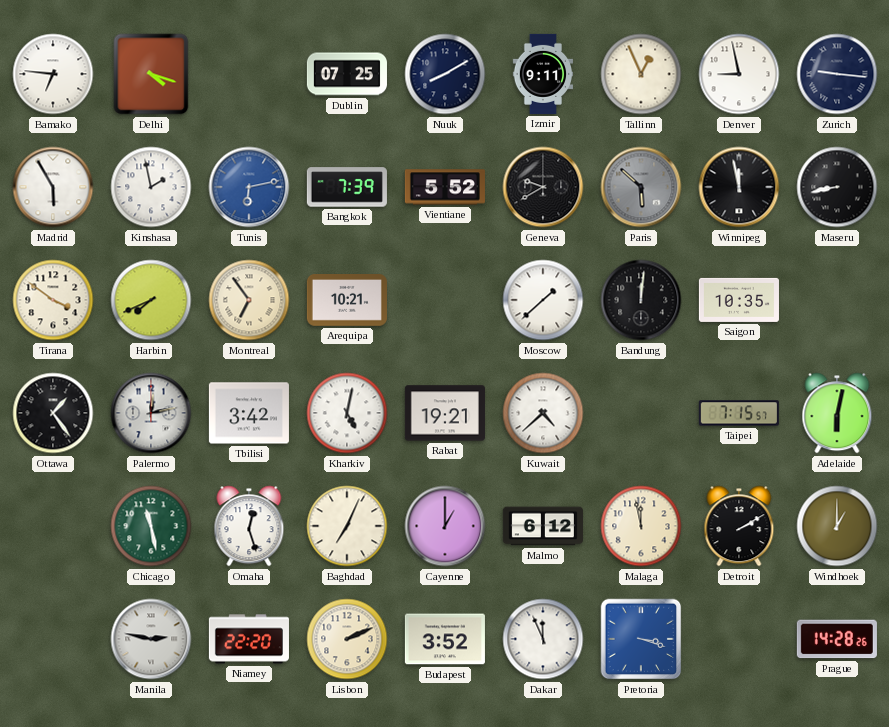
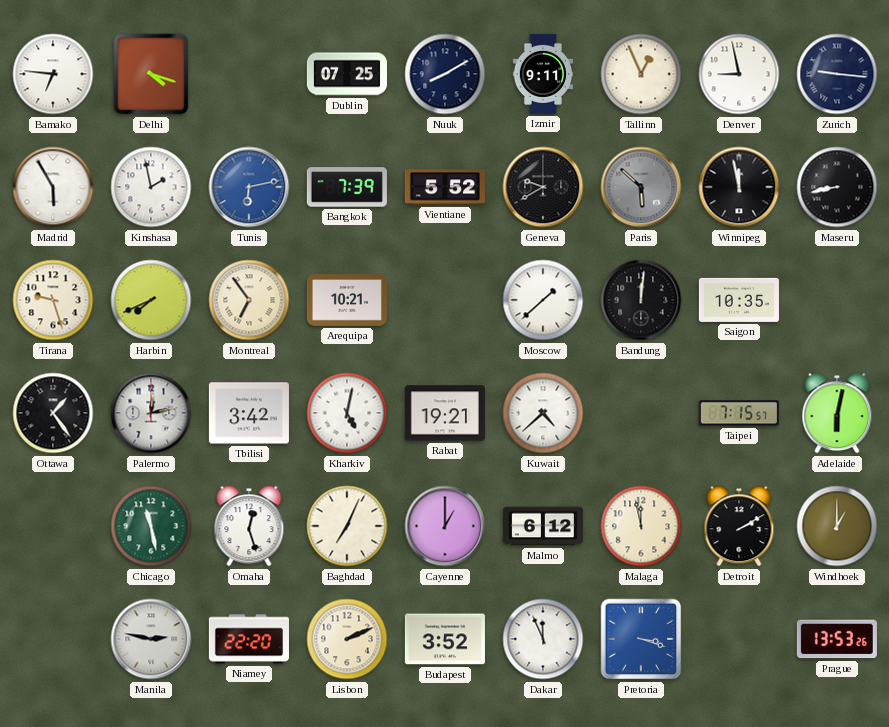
Tirana: 3:51 -> 9:27 (53, 300)
Prague: 14:28 -> 13:53 (837, 639)
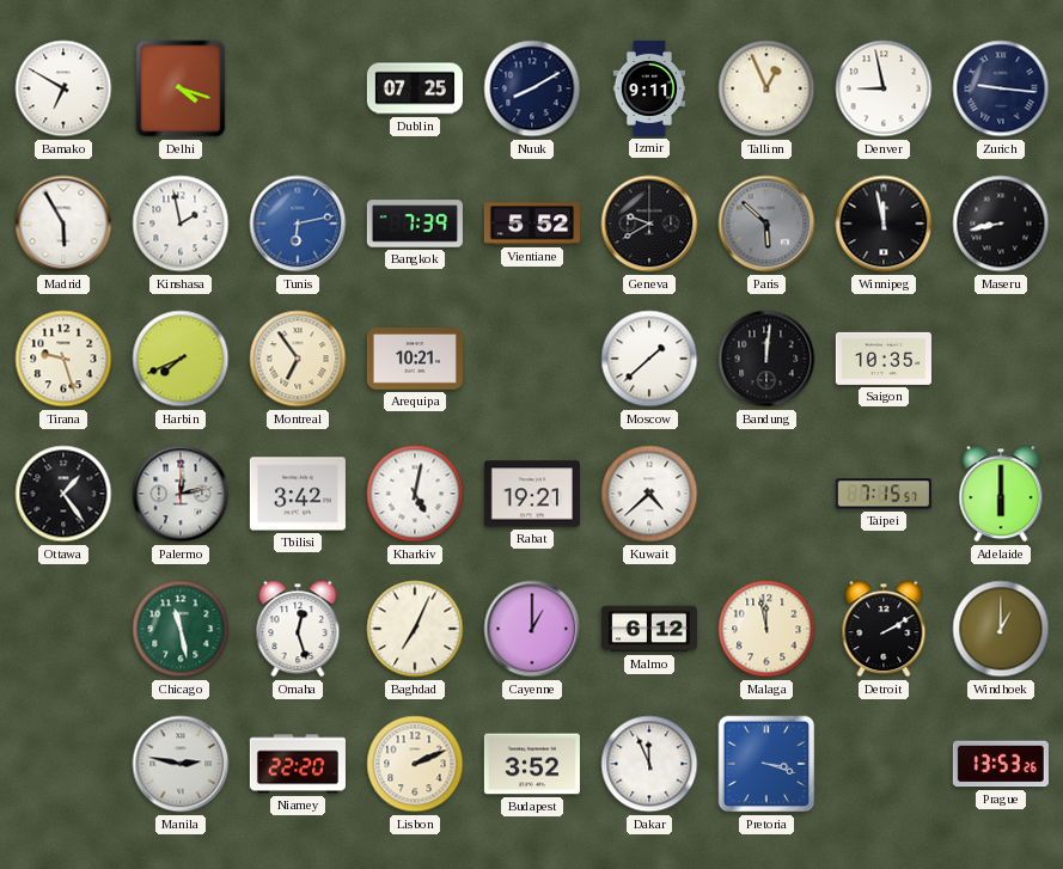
Bamako: 6:46 -> 6:50 (63, 88)
Adelaide: 6:02 -> 6:00 (1001, 494)
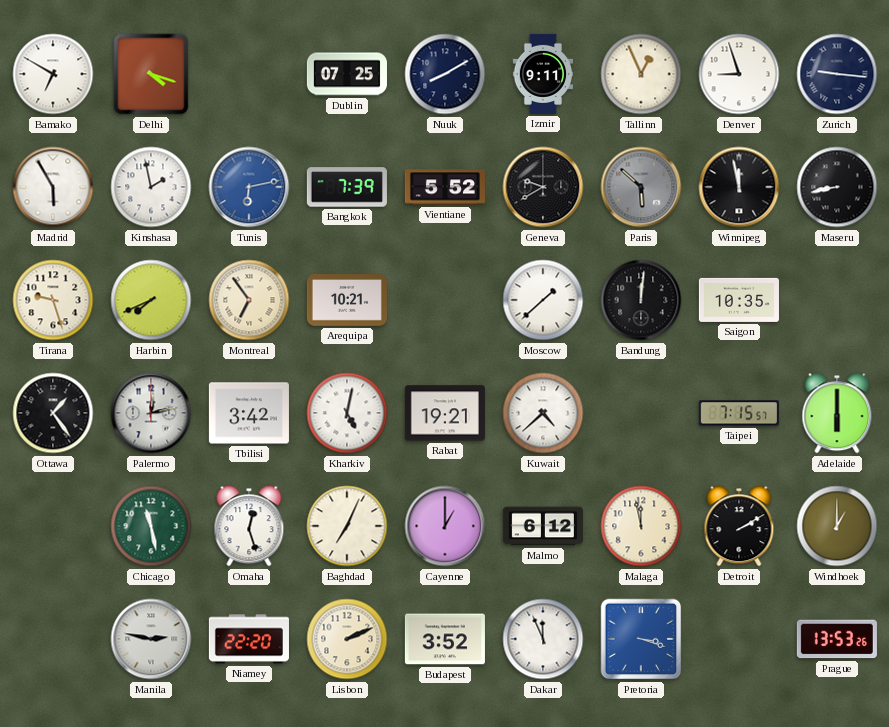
Denver: 8:58 -> 8:57 (739, 74)
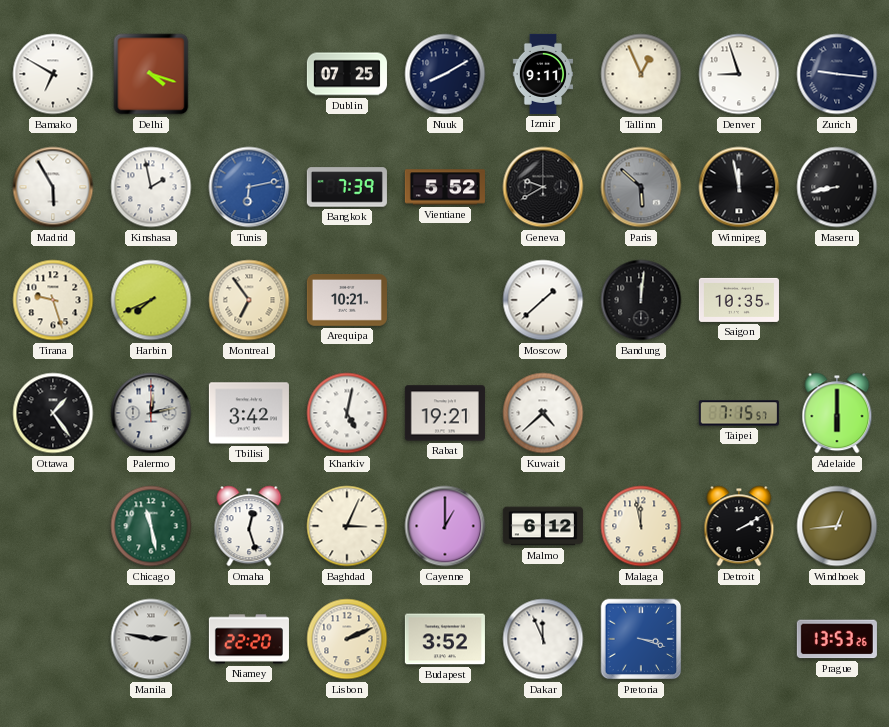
Baghdad: 7:04 -> 3:04 (347, 526)
Windhoek: 1:00 -> 12:44 (837, 526)
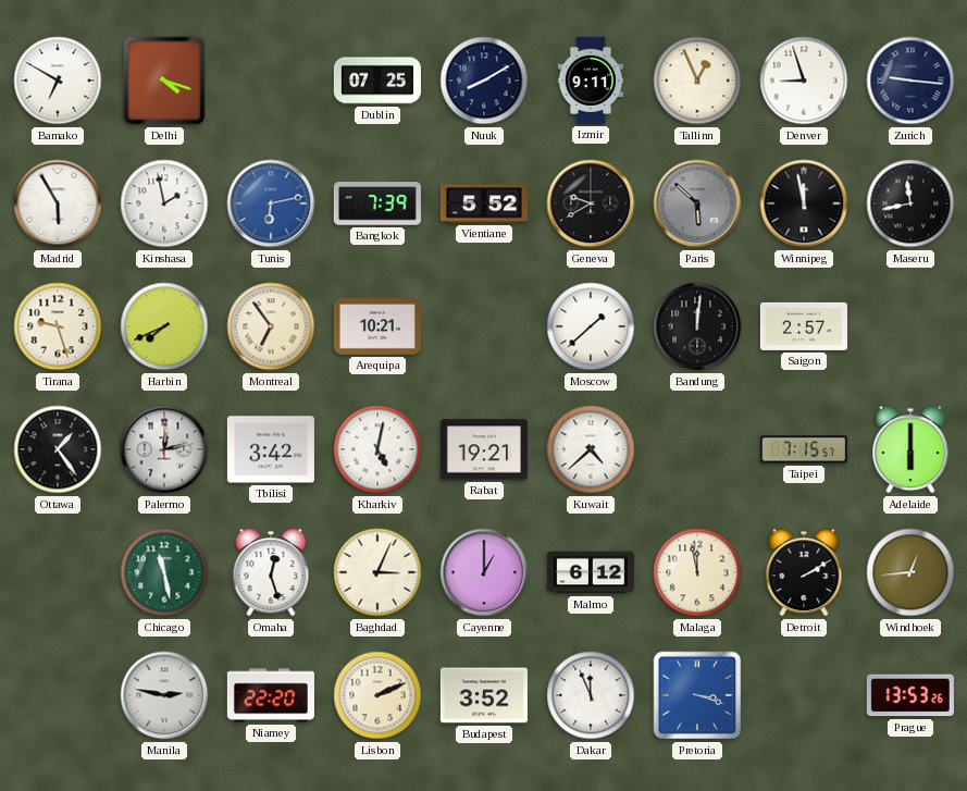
Maseru: 8:43 -> 11:43 (910, 203)
Saigon: 10:35 -> 2:57 (804, 326)
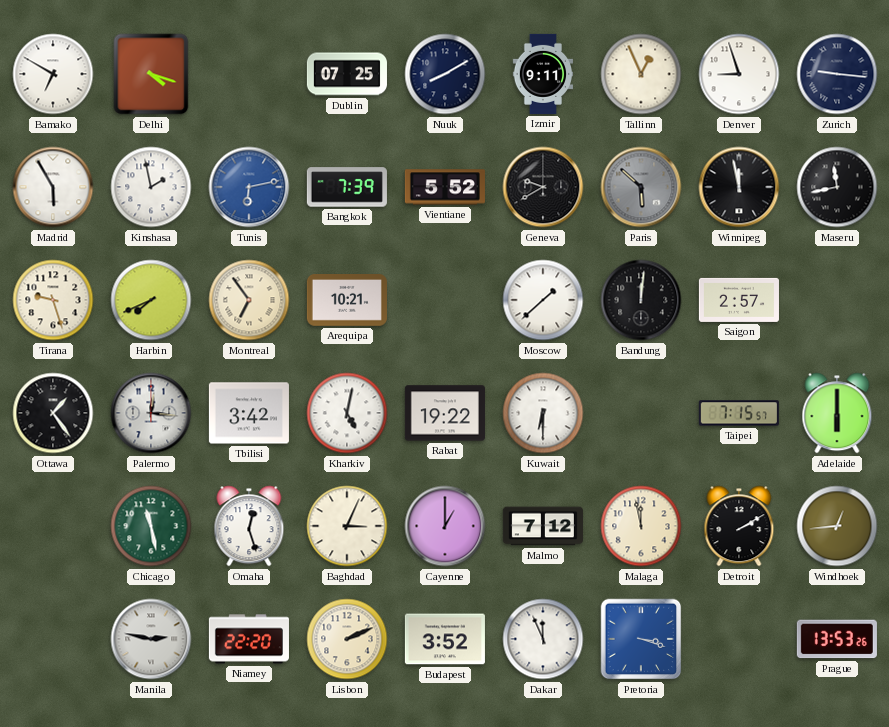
Palermo: 12:13 -> 12:16 (151, 413)
Rabat: 19:21 -> 19:22 (445, 413)
Kuwait: 4:38 -> 6:30 (543, 413)
Malmo: 6:12 -> 7:12 (543, 526)
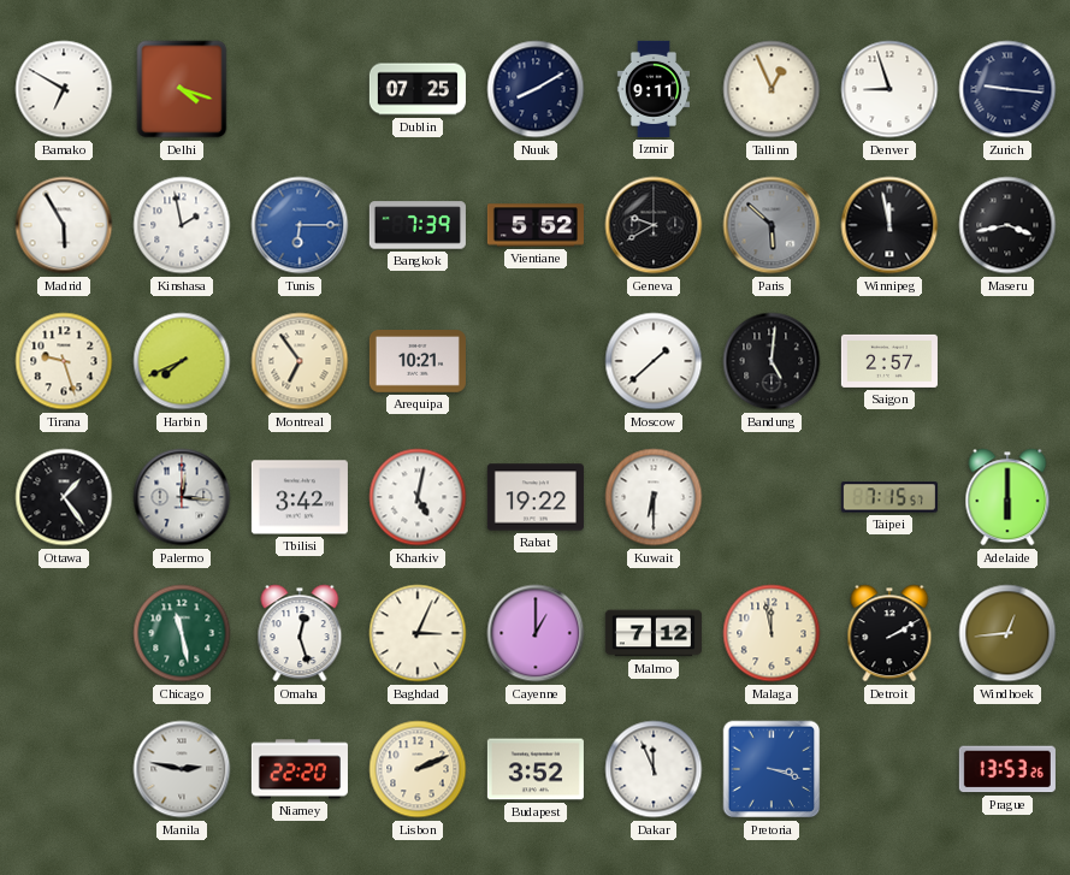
Tunis: 6:13 -> 6:15 (300, 225)
Maseru: 11:43 -> 3:43 (1007, 225)
Bandung: 12:01 -> 5:01 (772, 361)
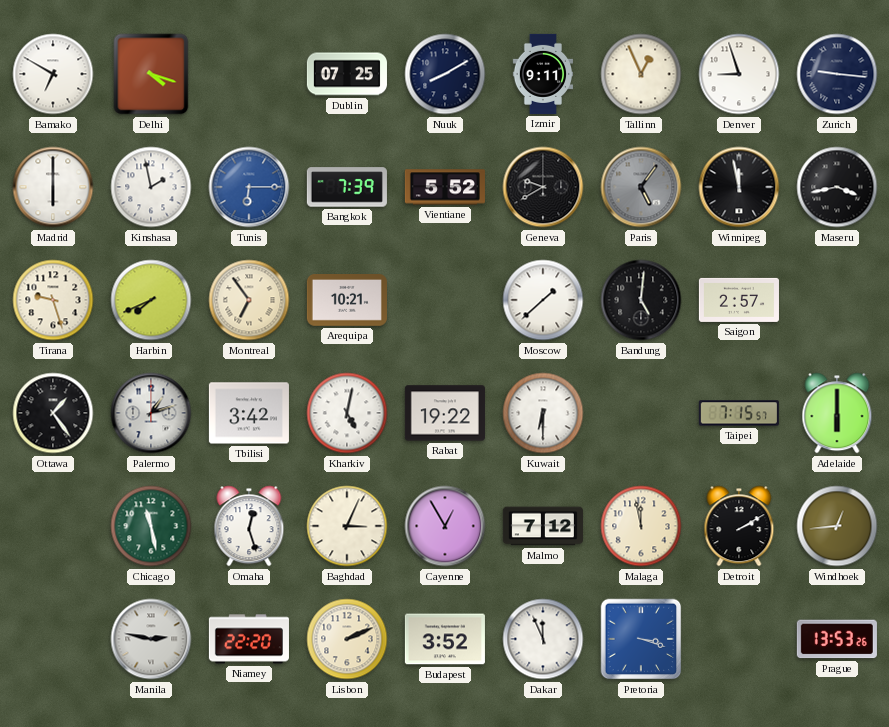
Madrid: 5:55 -> 6:00 (53, 187)
Paris: 5:52 -> 5:06 (641, 187)
Palermo: 12:16 -> 1:12 (151, 413)
Cayenne: 1:00 -> 12:55 (445, 526)
